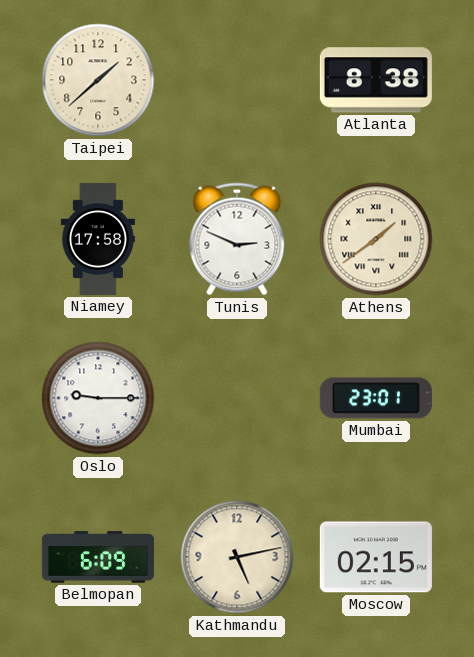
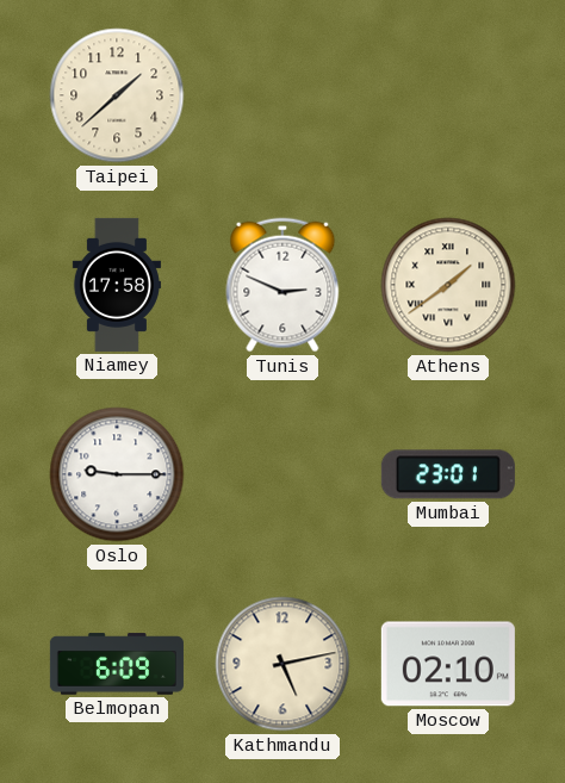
Atlanta: 8:38 -> none (376, 80)
Moscow: 02:15 -> 02:10 (448, 664)
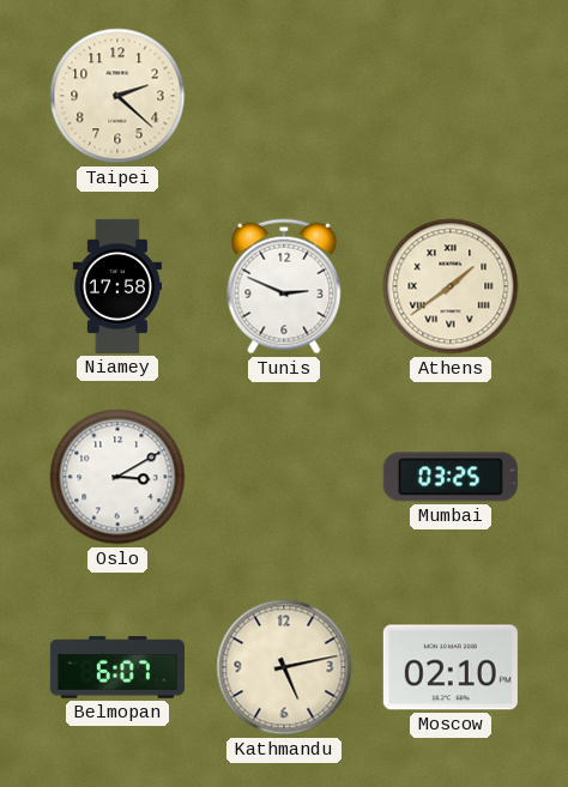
Taipei: 1:38 -> 2:22 (117, 96)
Oslo: 9:15 -> 3:10 (117, 477)
Mumbai: 23:01 -> 03:25 (451, 477)
Belmopan: 6:09 -> 6:07 (117, 667)
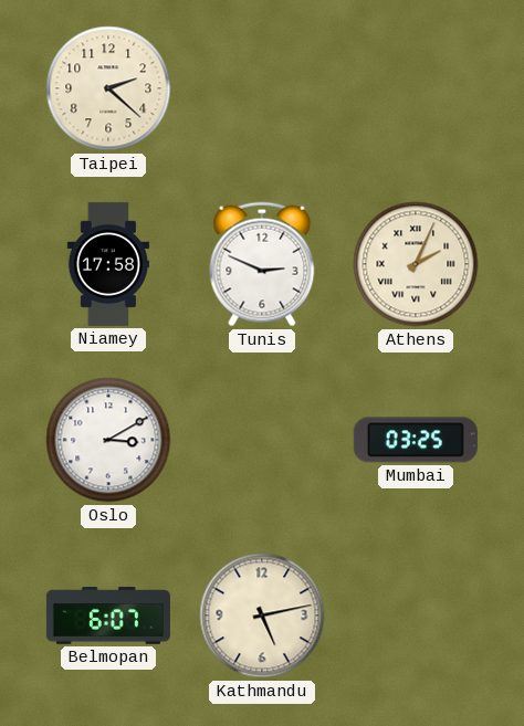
Athens: 1:39 -> 2:04 (416, 264)
Moscow: 02:10 -> none (451, 667)
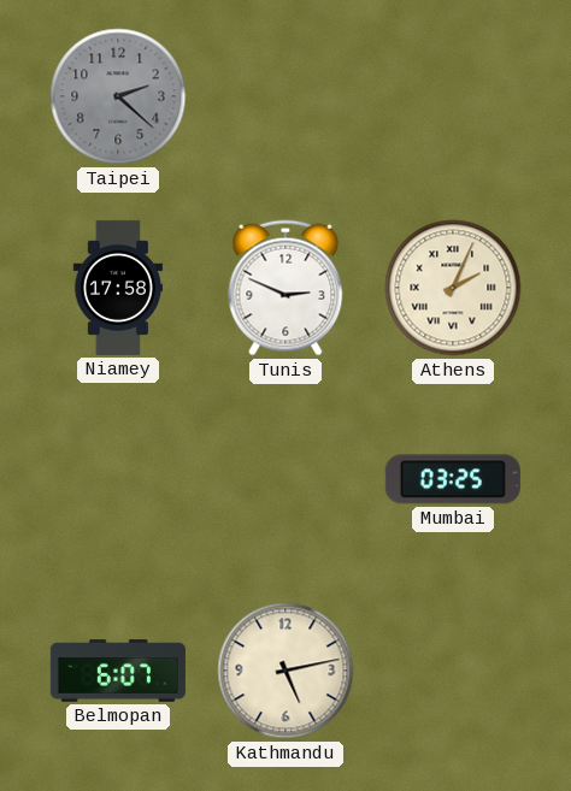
Taipei dial: cream -> grey (118, 96)
Oslo: 3:10 -> none (108, 440)
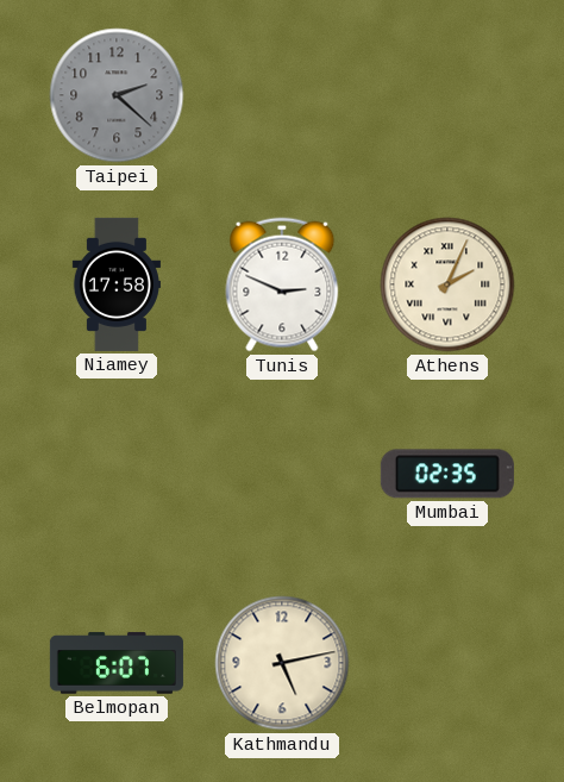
Mumbai: 03:25 -> 02:35 (447, 474)
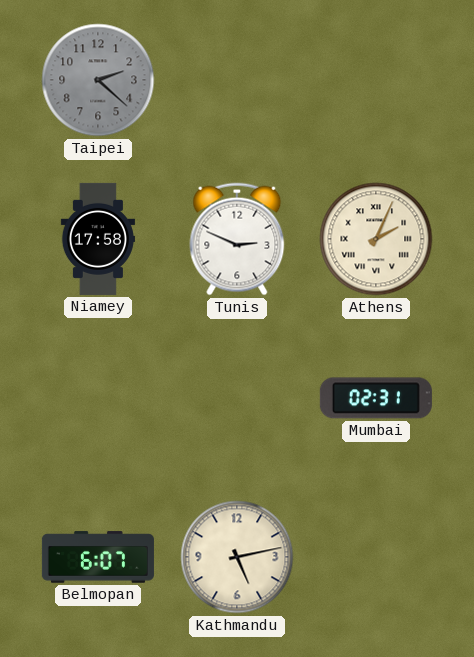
Mumbai: 02:35 -> 02:31 (376, 398)
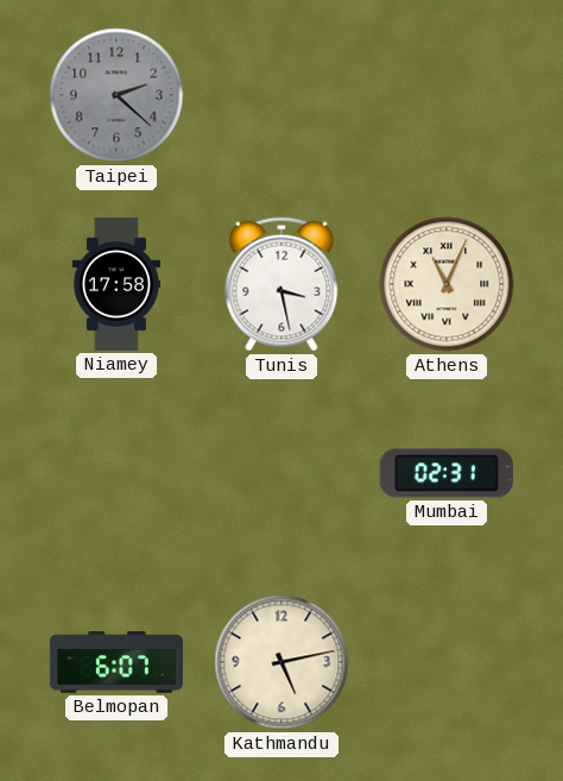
Tunis: 2:49 -> 3:28 (281, 284)
Athens: 2:04 -> 11:04 (447, 284)
